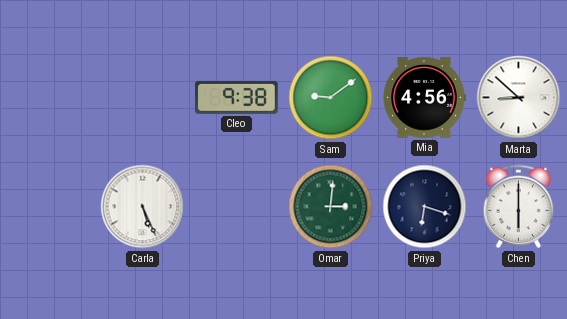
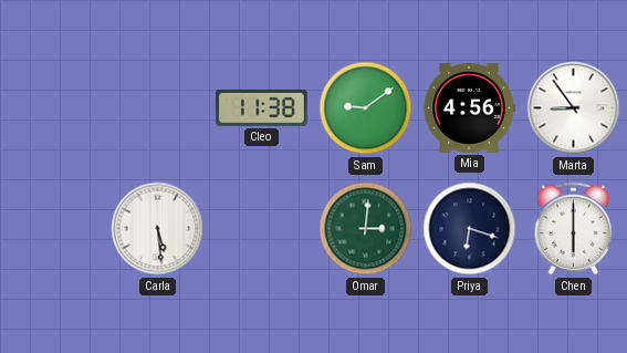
Cleo: 9:38 -> 11:38 (262, 107)
Marta: 8:52 -> 8:54 (574, 108)
Carla: 5:26 -> 5:29 (158, 229)
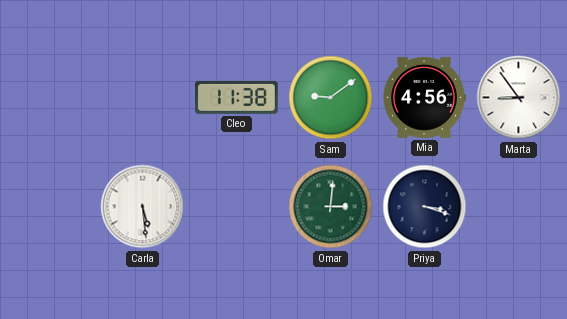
Priya: 6:18 -> 3:18 (425, 207)
Chen: 6:00 -> none (574, 229)
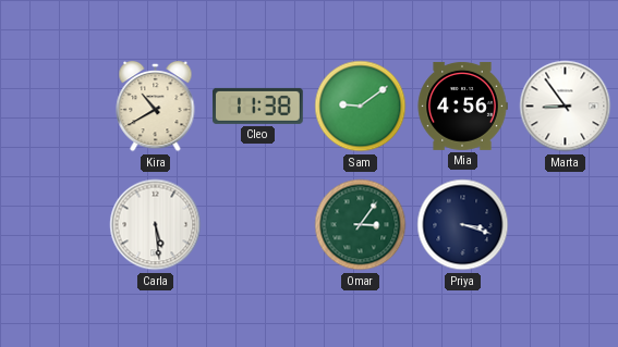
Kira: none -> 10:40 (156, 107)
Omar: 3:01 -> 3:06 (361, 225)
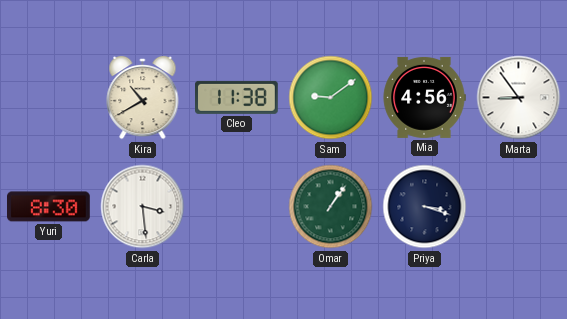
Yuri: none -> 8:30 (49, 207)
Carla: 5:29 -> 3:29 (143, 207)
Omar: 3:06 -> 1:06 (331, 207)
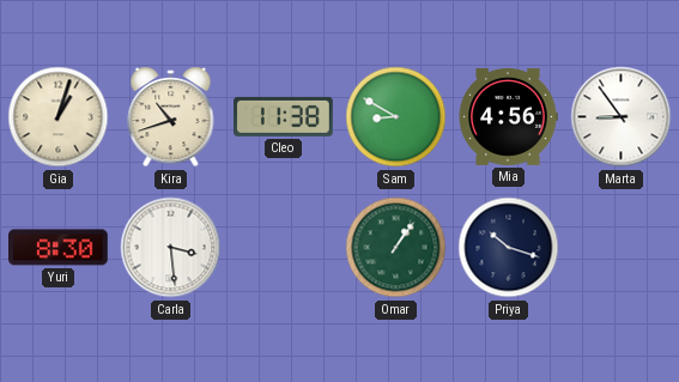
Gia: none -> 1:03 (59, 117)
Kira: 10:40 -> 10:42 (171, 117)
Sam: 9:09 -> 8:50 (396, 117)
Priya: 3:18 -> 10:18 (509, 248)
